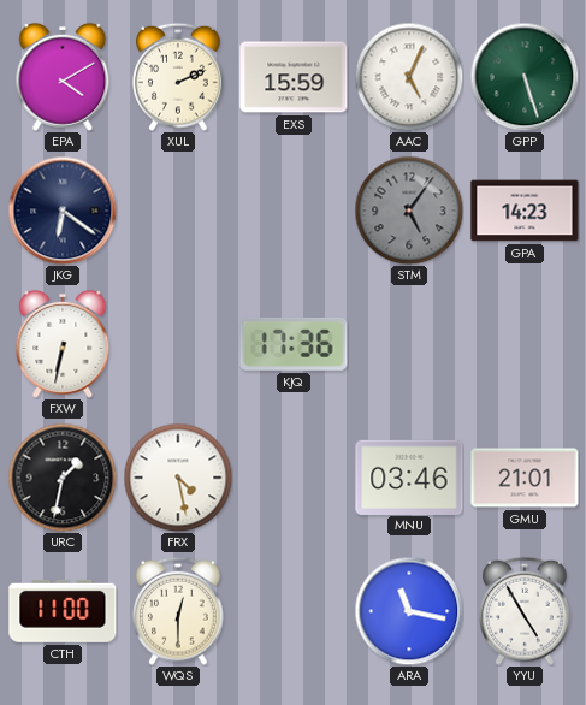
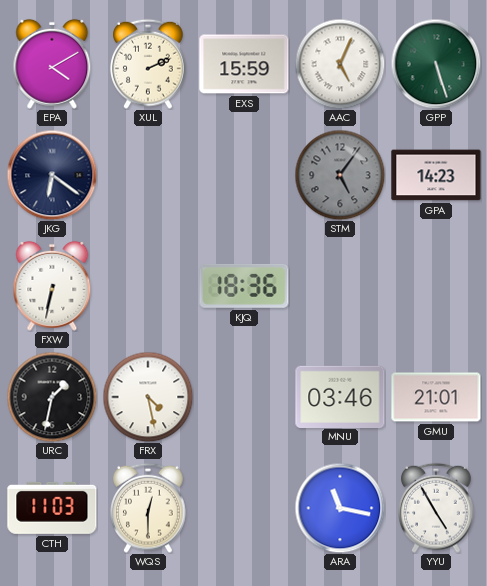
KJQ: 17:36 -> 18:36 (244, 286)
CTH: 11:00 -> 11:03 (52, 508)
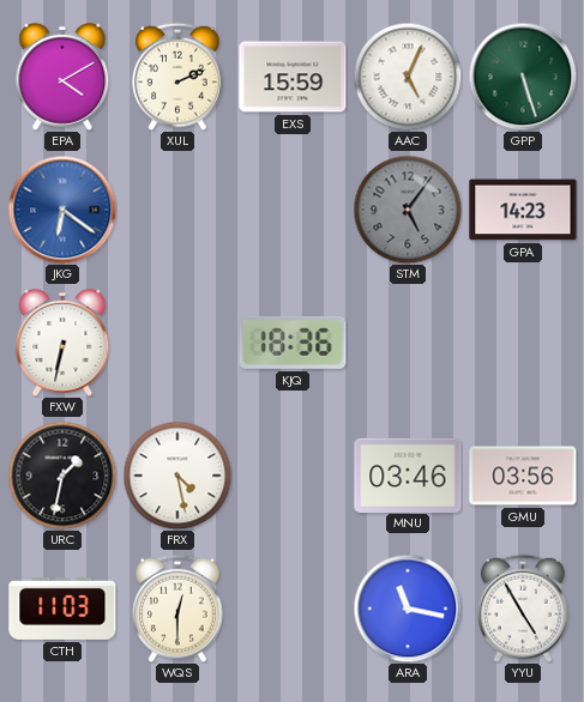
JKG dial: navy -> blue (62, 210)
GMU: 21:01 -> 03:56 (523, 476)
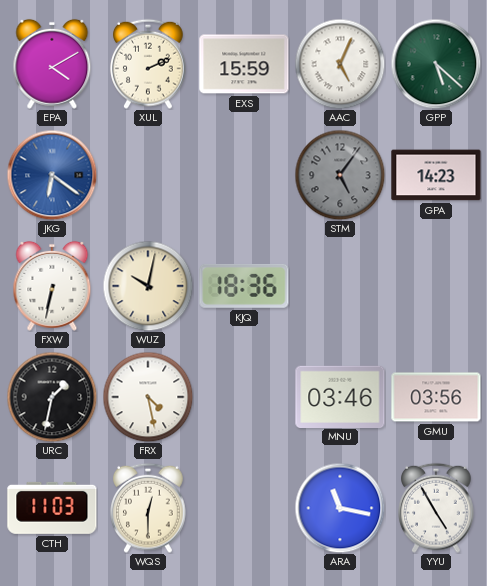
GPP: 5:27 -> 5:22 (436, 64)
WUZ: none -> 10:02 (148, 286)
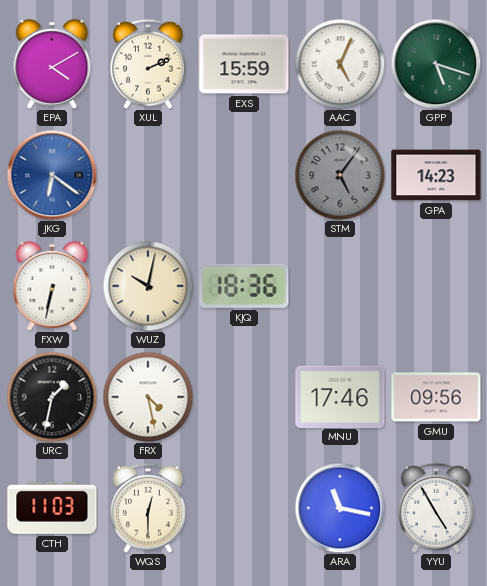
GPP: 5:22 -> 5:18 (436, 64)
MNU: 03:46 -> 17:46 (340, 396)
GMU: 03:56 -> 09:56 (436, 397)
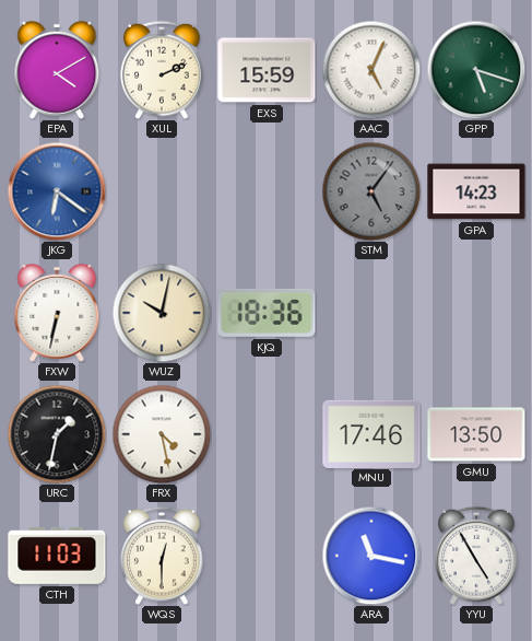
GMU: 09:56 -> 13:50 (476, 434)
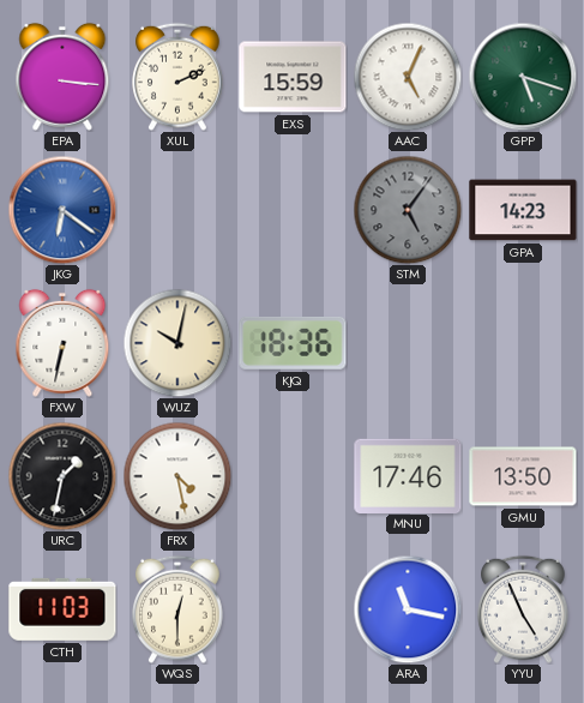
EPA: 4:10 -> 3:16 (62, 77)
YYU: 4:55 -> 4:56 (523, 609)
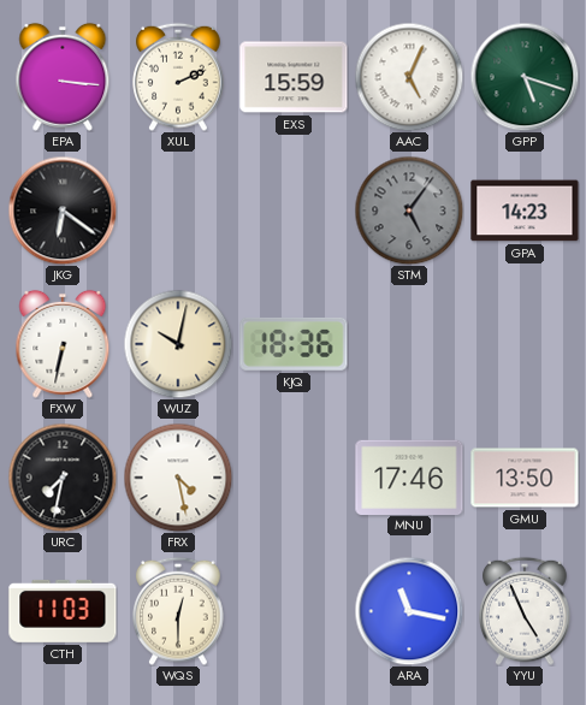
JKG dial: blue -> black (63, 211)
URC: 1:32 -> 7:32 (63, 478)
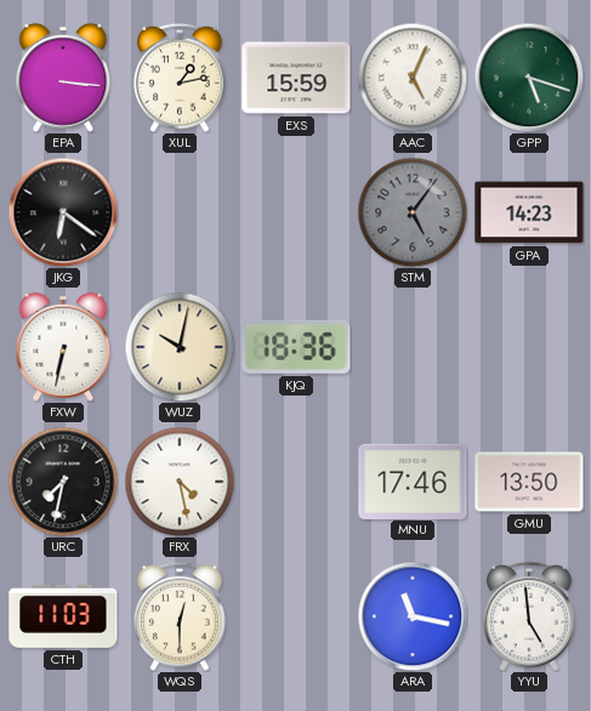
XUL: 2:11 -> 1:13 (180, 78)
YYU: 4:56 -> 4:59 (529, 616)
